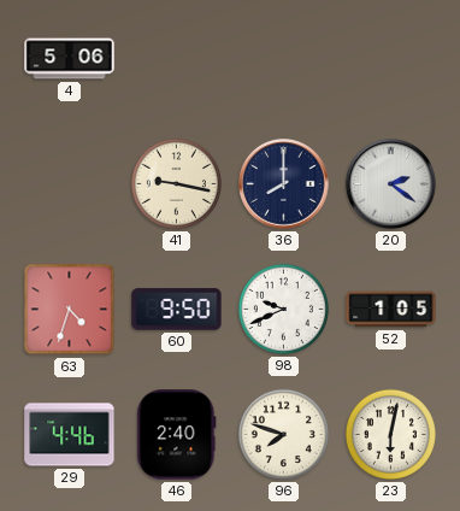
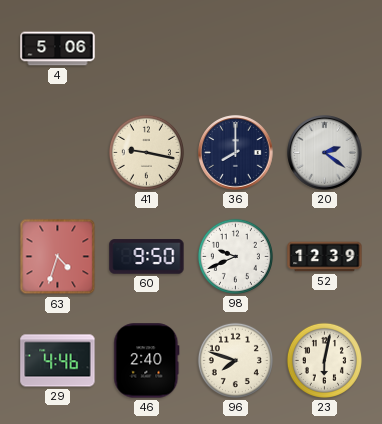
52: 1:05 -> 12:39 (325, 257)
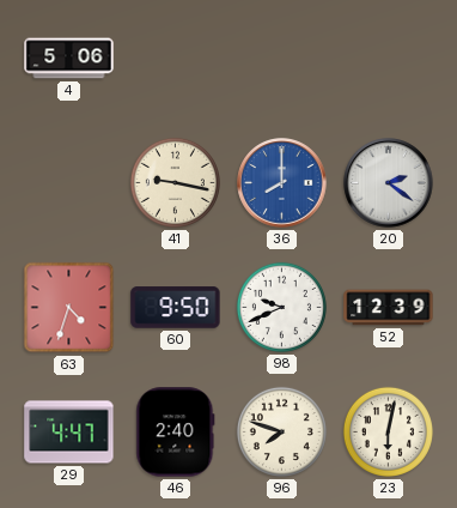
36 dial: navy -> blue (282, 183)
29: 4:46 -> 4:47 (69, 433)
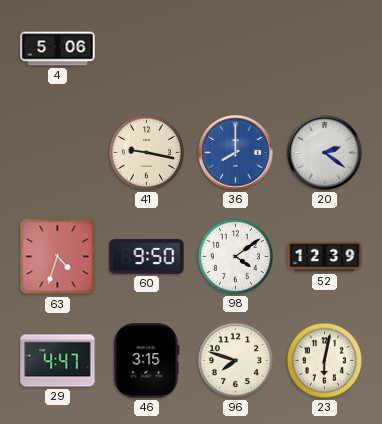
98: 9:41 -> 4:09 (235, 256)
46: 2:40 -> 3:15 (147, 361)
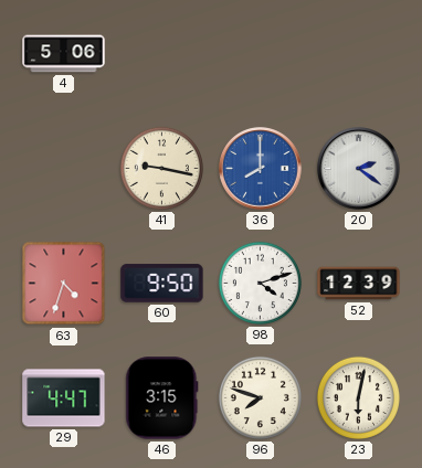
98: 4:09 -> 4:12 (260, 283)
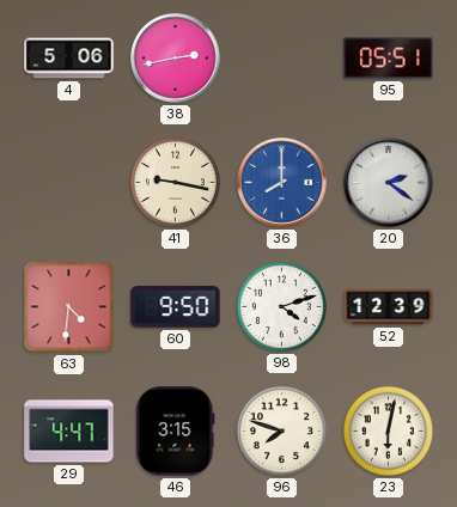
38: none -> 2:43 (176, 59)
95: none -> 05:51 (389, 59)
63: 4:33 -> 4:31 (69, 307)
